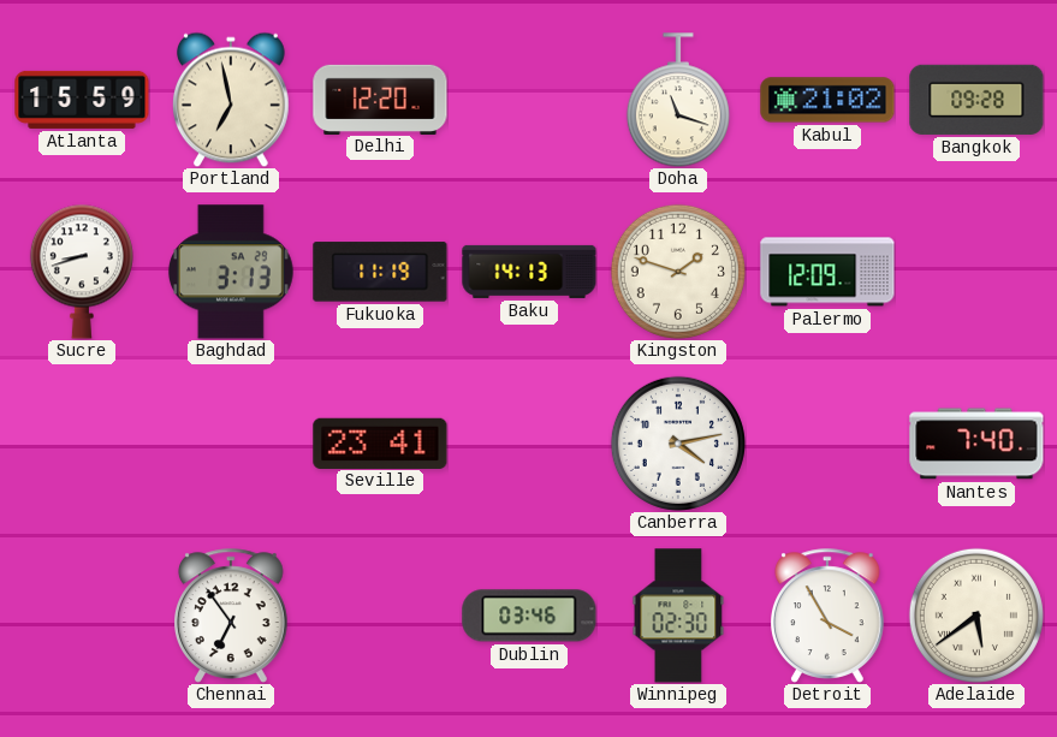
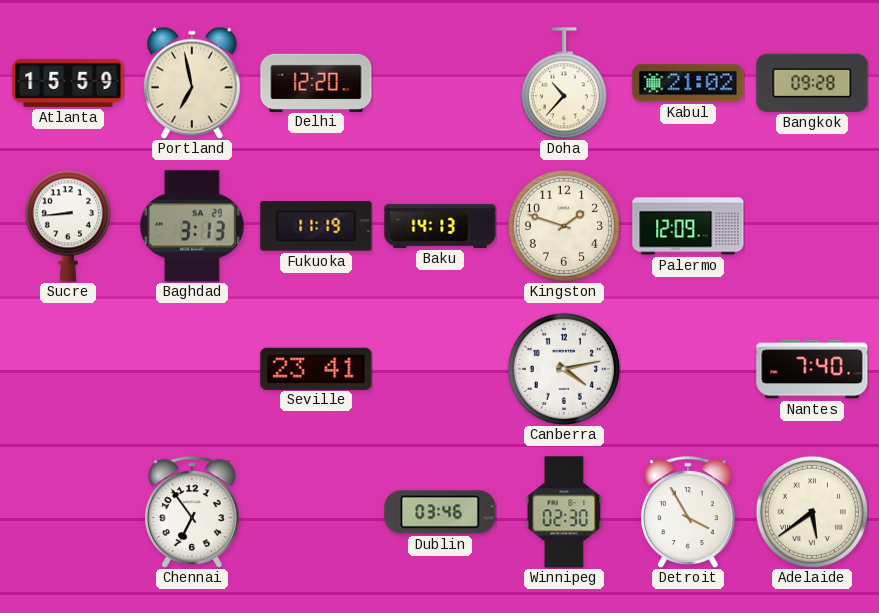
Doha: 11:18 -> 10:37 (564, 83)
Sucre: 8:42 -> 8:44 (68, 226)
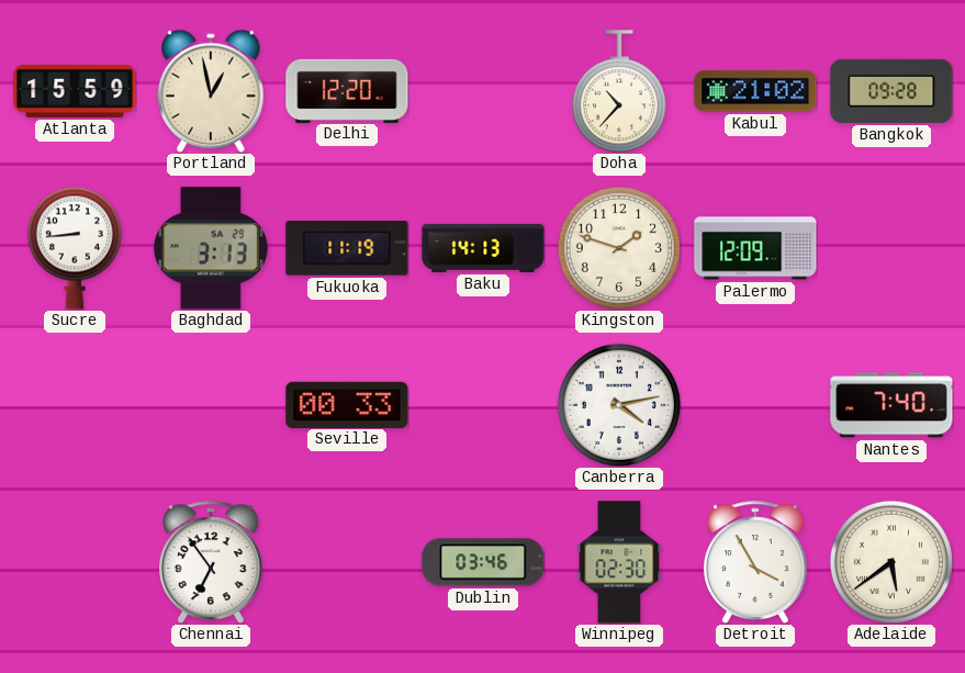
Portland: 6:58 -> 12:58 (212, 91)
Seville: 23:41 -> 00:33 (347, 404)
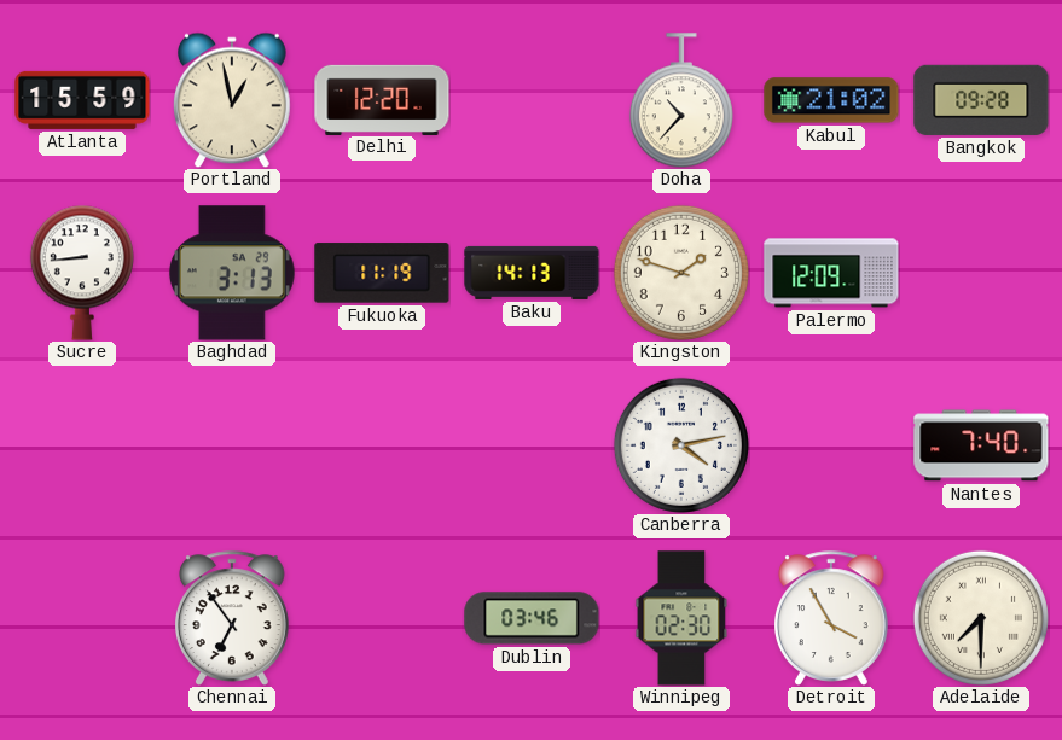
Seville: 00:33 -> none (347, 404)
Adelaide: 5:39 -> 7:30 (981, 618)
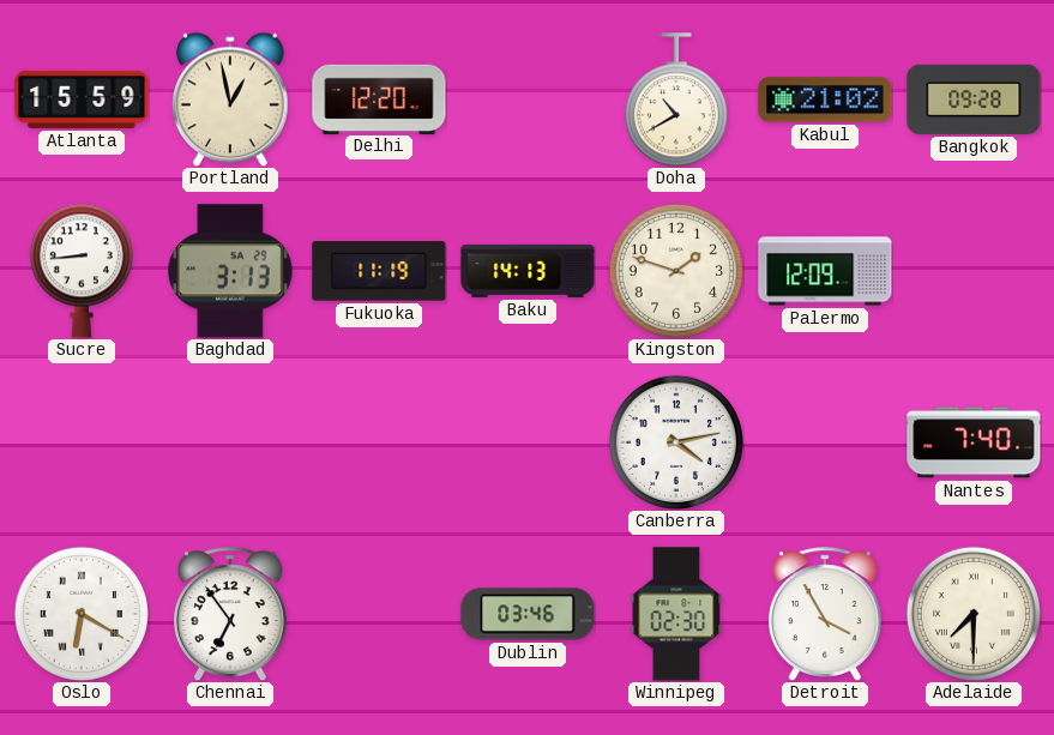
Doha: 10:37 -> 10:40 (676, 100)
Oslo: none -> 6:20 (82, 614)
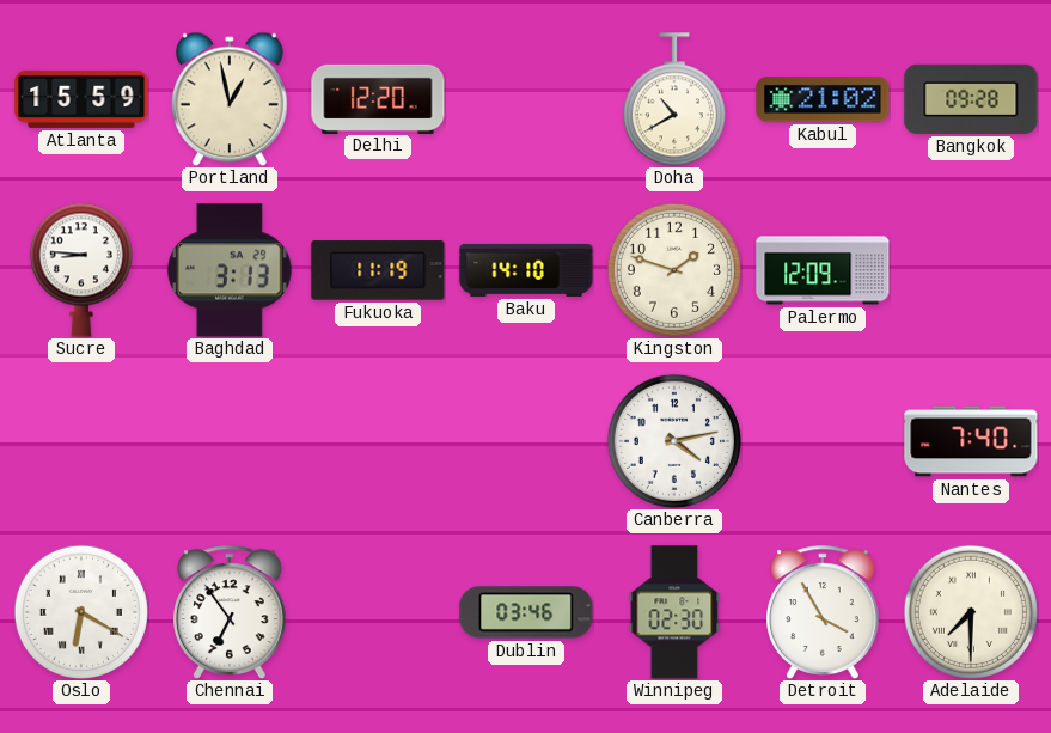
Sucre: 8:44 -> 8:46 (81, 270)
Baku: 14:13 -> 14:10 (526, 270)
